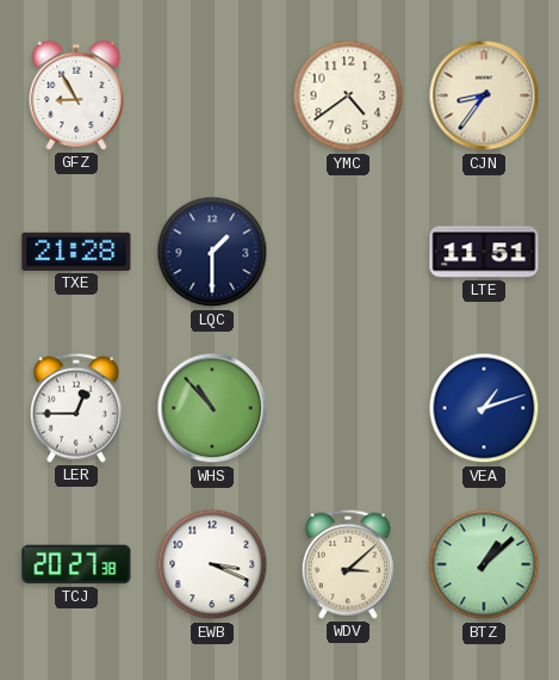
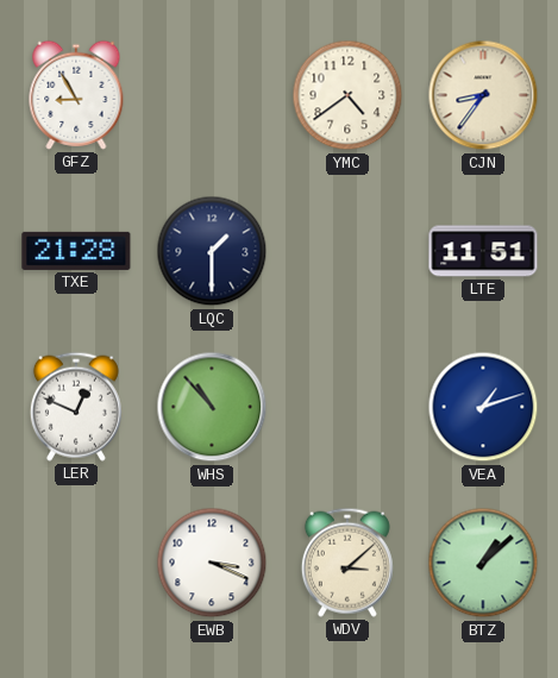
LER: 12:45 -> 12:49 (76, 407)
TCJ: 20:27 -> none (76, 564)
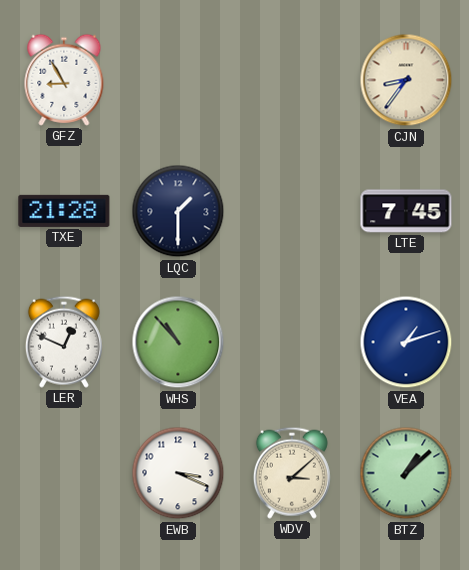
YMC: 4:39 -> none (347, 95)
LTE: 11:51 -> 7:45 (406, 211)
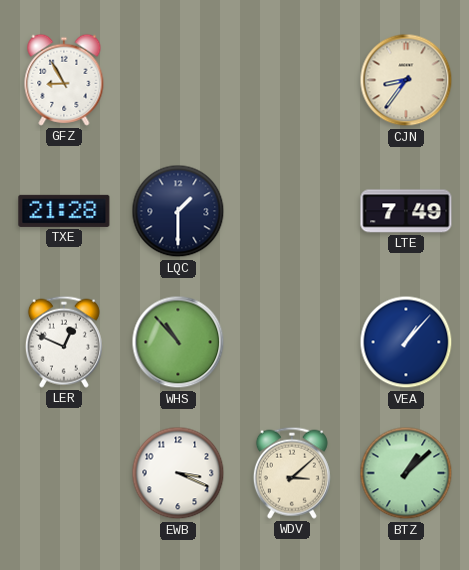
LTE: 7:45 -> 7:49 (406, 211)
VEA: 1:12 -> 1:07 (406, 342)
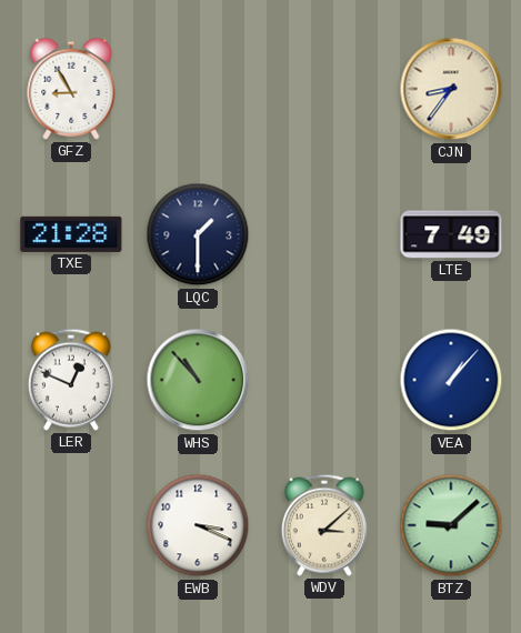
BTZ: 1:08 -> 9:08 (451, 525)
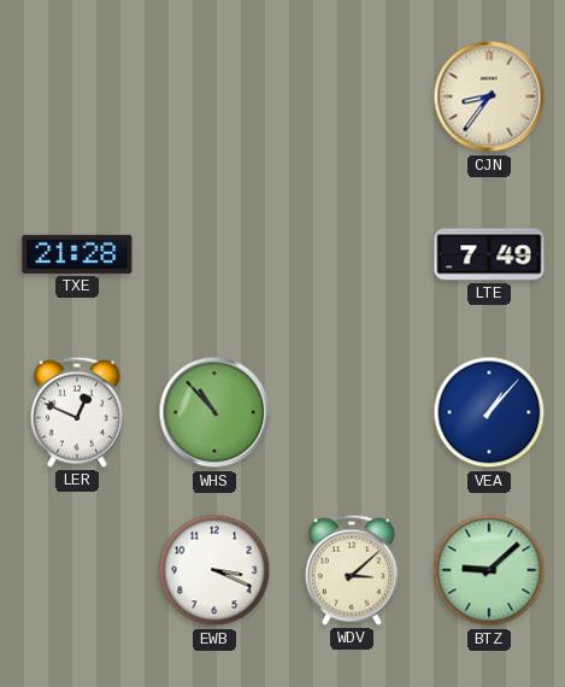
GFZ: 8:55 -> none (71, 89)
LQC: 1:30 -> none (198, 234)
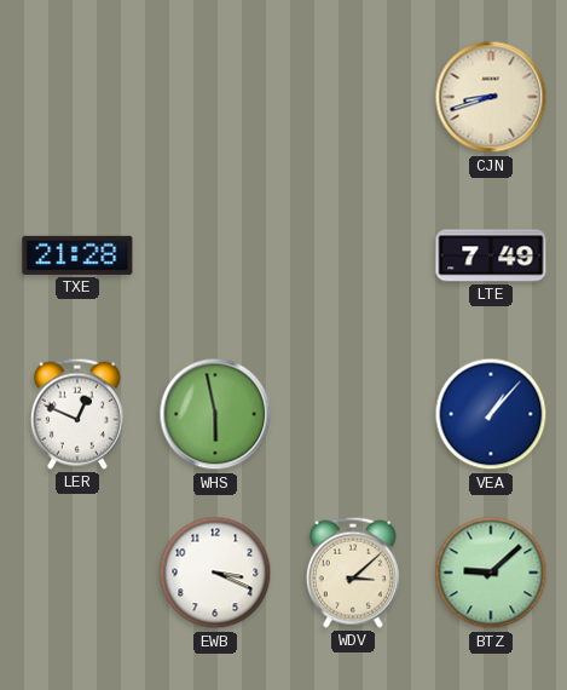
CJN: 8:36 -> 8:42 (491, 97)
WHS: 10:53 -> 5:58 (215, 414)
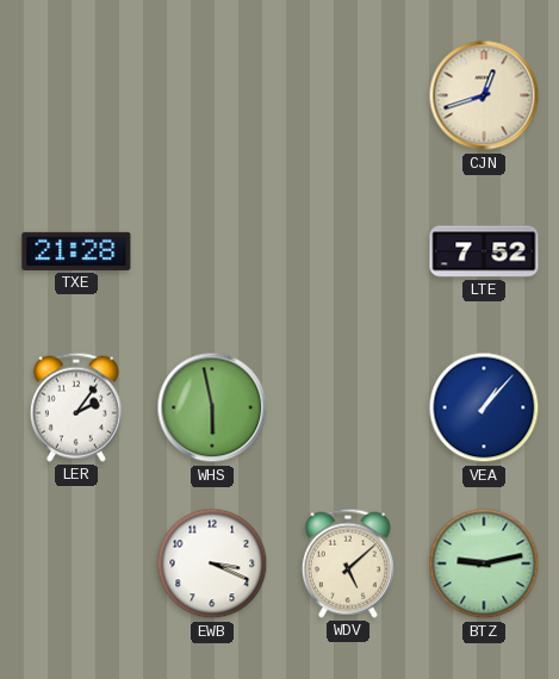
CJN: 8:42 -> 12:42 (484, 95)
LTE: 7:49 -> 7:52 (484, 251)
LER: 12:49 -> 2:06 (76, 407)
WDV: 3:08 -> 5:08 (348, 563)
BTZ: 9:08 -> 9:13 (484, 563)
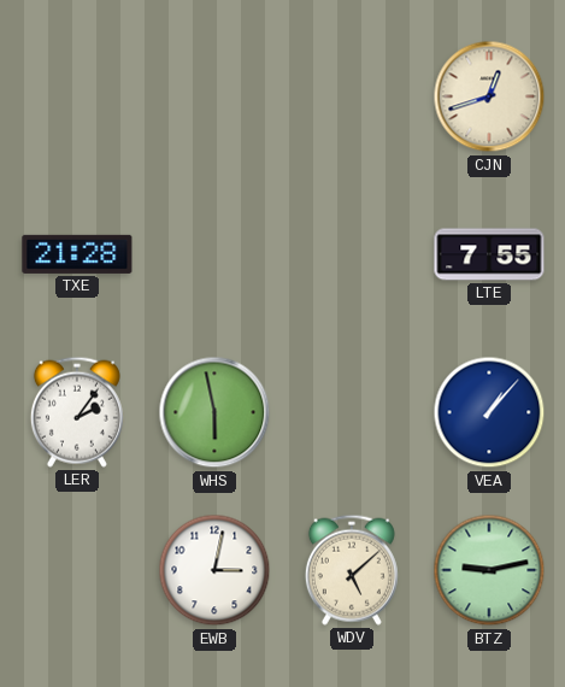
LTE: 7:52 -> 7:55 (489, 254)
EWB: 3:19 -> 3:02 (214, 570)
